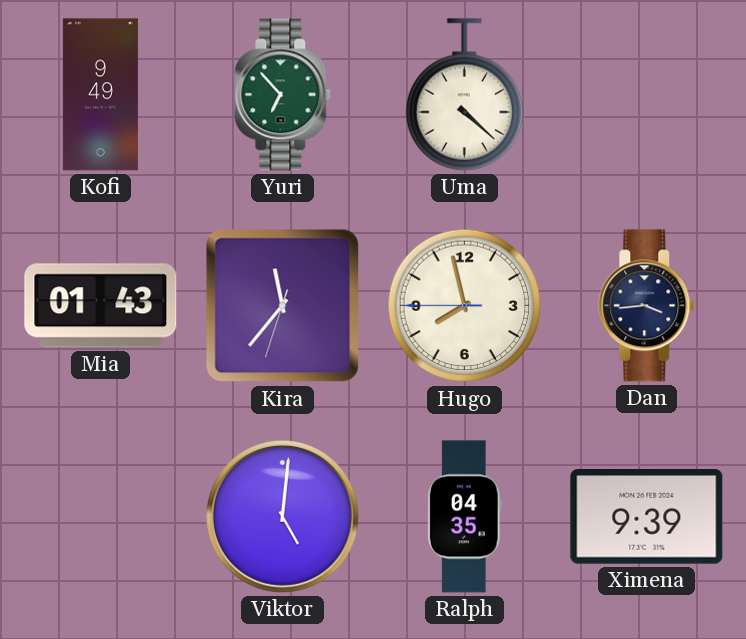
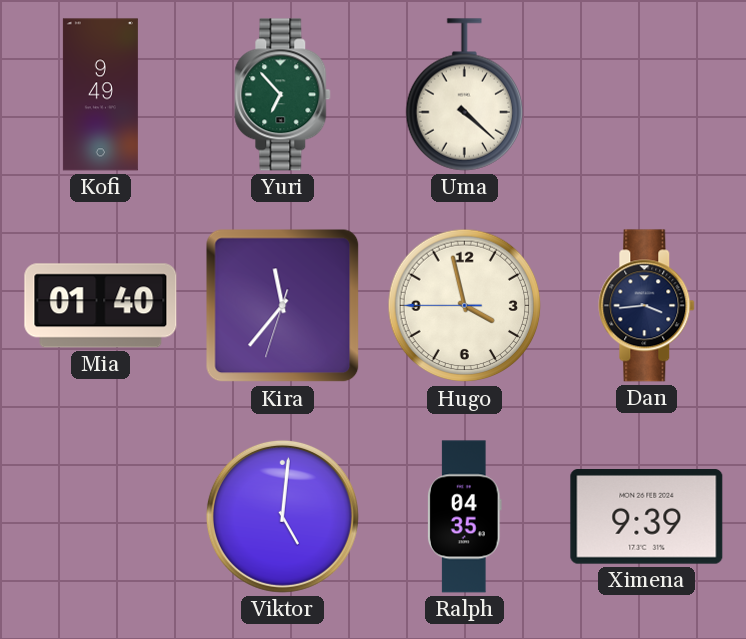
Mia: 01:43 -> 01:40 (101, 306)
Hugo: 7:57 -> 3:57 (465, 306)
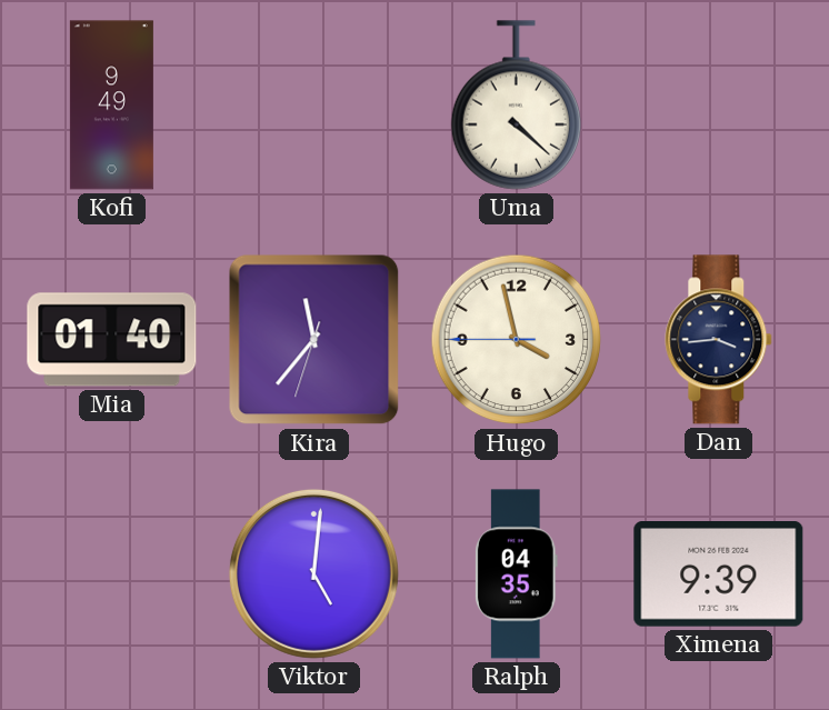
Yuri: 6:53 -> none (283, 95)
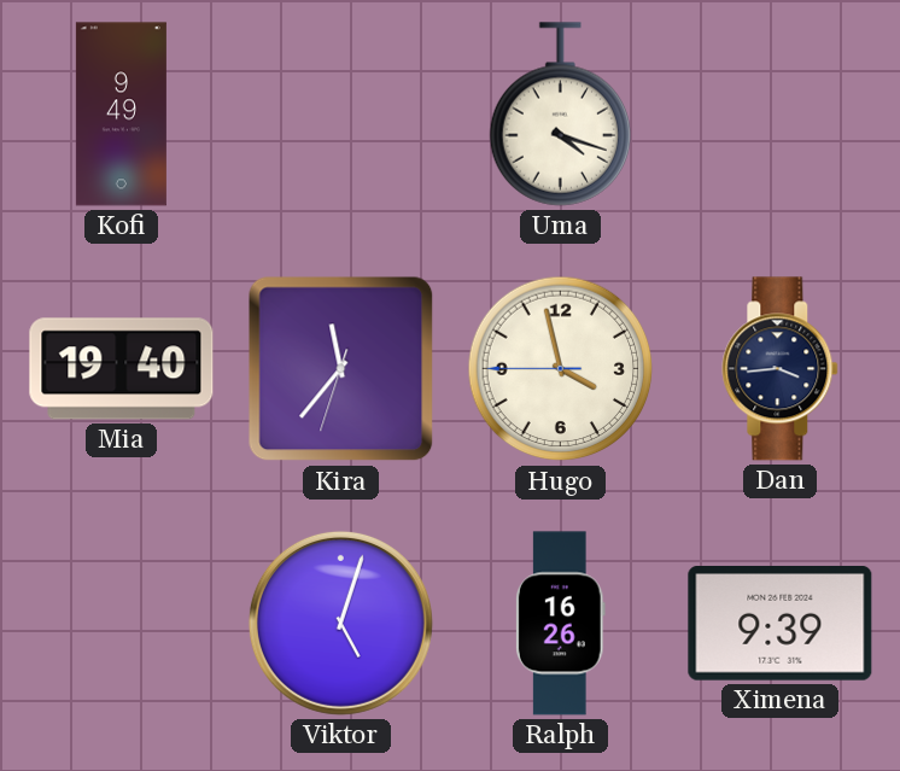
Uma: 4:22 -> 4:18 (560, 115)
Mia: 01:40 -> 19:40 (122, 369)
Viktor: 5:01 -> 5:03 (340, 623)
Ralph: 04:35 -> 16:26 (560, 624)
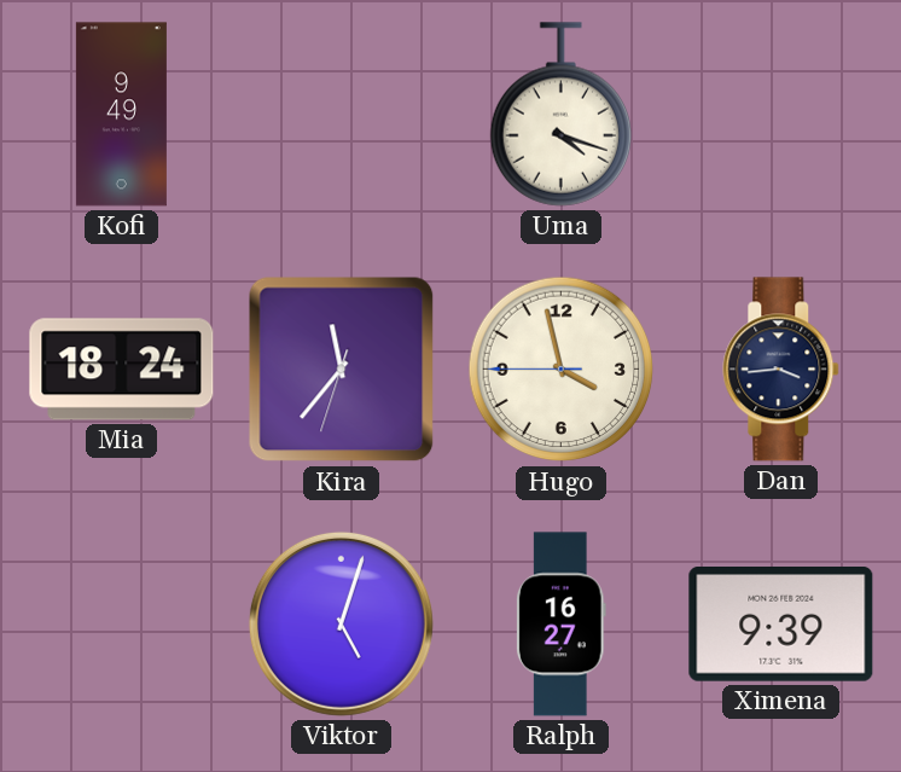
Mia: 19:40 -> 18:24 (122, 370)
Ralph: 16:26 -> 16:27 (560, 625)
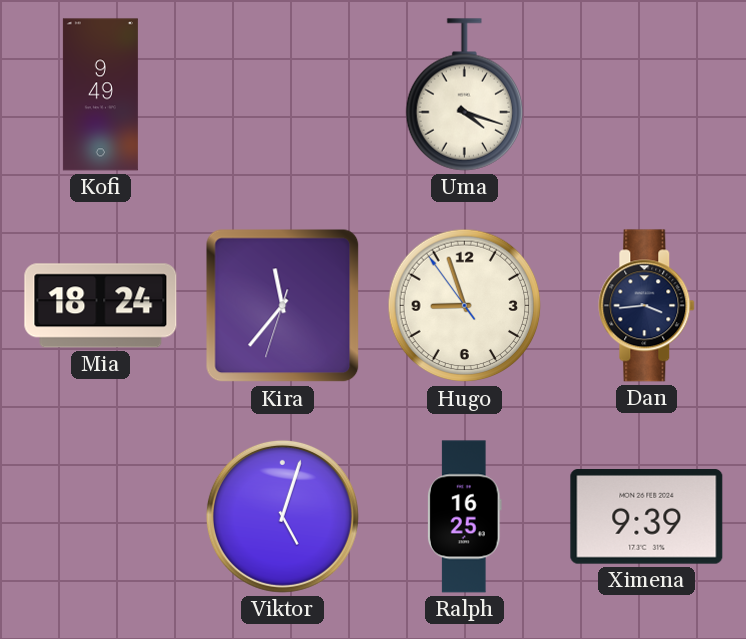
Hugo: 3:57 -> 8:56 (465, 306)
Ralph: 16:27 -> 16:25 (464, 517)
